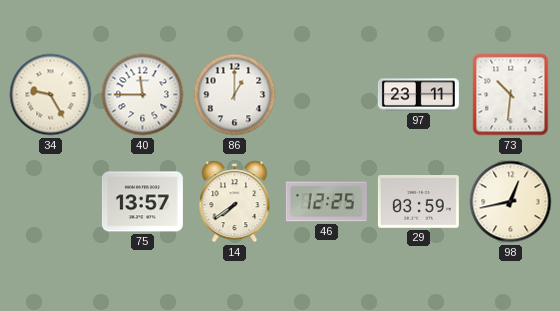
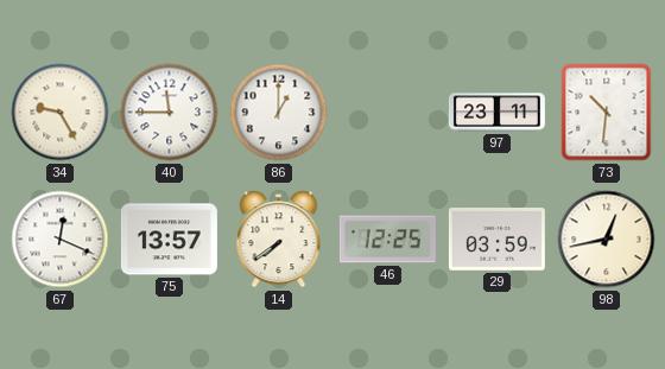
67: none -> 12:19 (61, 240)
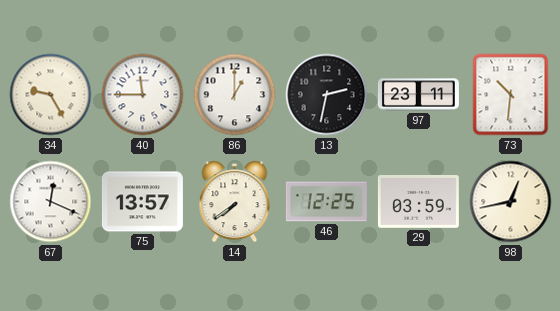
13: none -> 2:32 (327, 95)
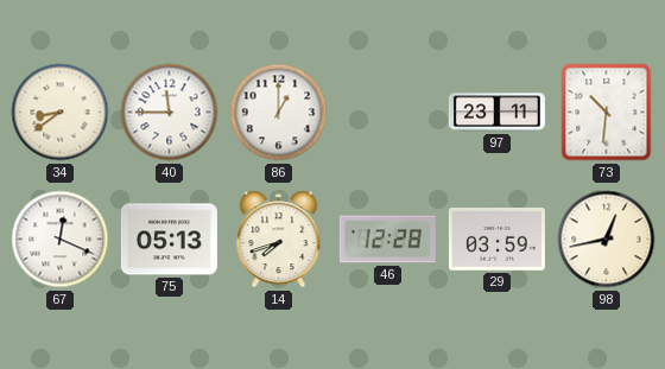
34: 9:25 -> 8:39 (61, 113)
13: 2:32 -> none (327, 95)
75: 13:57 -> 05:13 (169, 240)
14: 7:39 -> 7:42 (279, 240)
46: 12:25 -> 12:28 (387, 240)
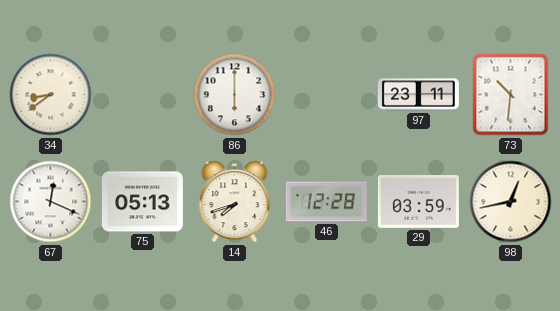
40: 11:45 -> none (170, 113)
86: 1:00 -> 6:00 (235, 95)
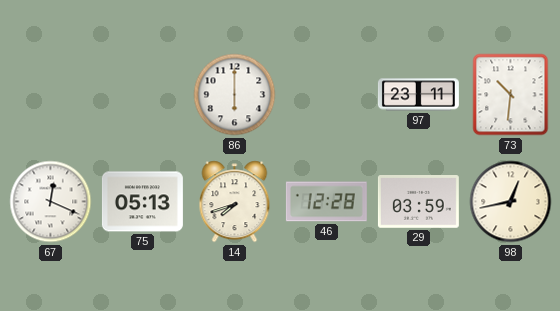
34: 8:39 -> none (51, 95)
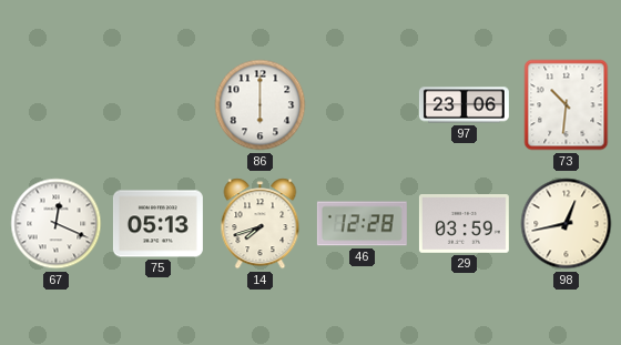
97: 23:11 -> 23:06 (464, 105)
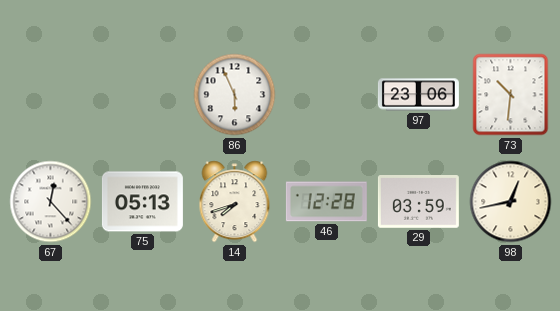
86: 6:00 -> 5:56 (235, 95)
67: 12:19 -> 12:23 (51, 202)
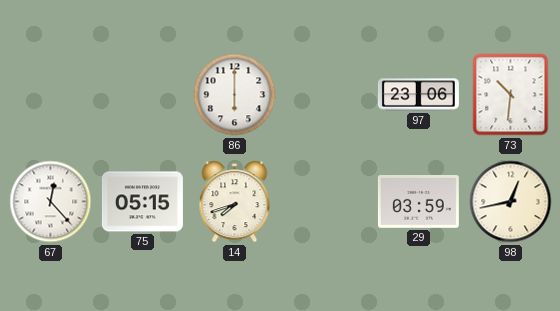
86: 5:56 -> 6:00 (235, 95)
75: 05:13 -> 05:15 (142, 202)
46: 12:28 -> none (326, 202)
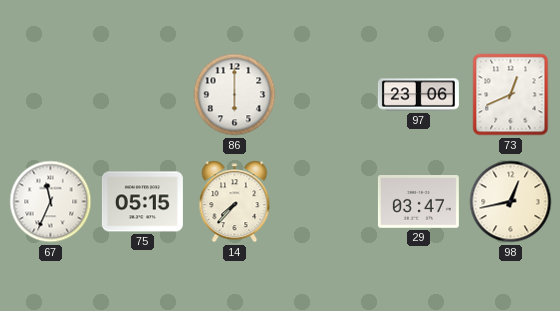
73: 10:31 -> 12:41 (511, 95)
67: 12:23 -> 11:34 (51, 202)
14: 7:42 -> 7:37 (235, 202)
29: 03:59 -> 03:47 (418, 202)
